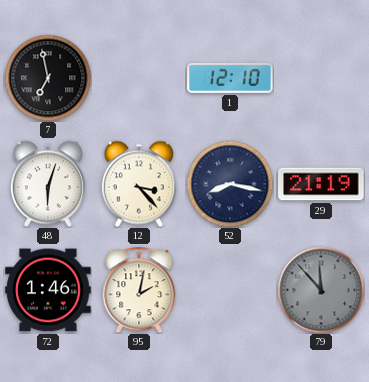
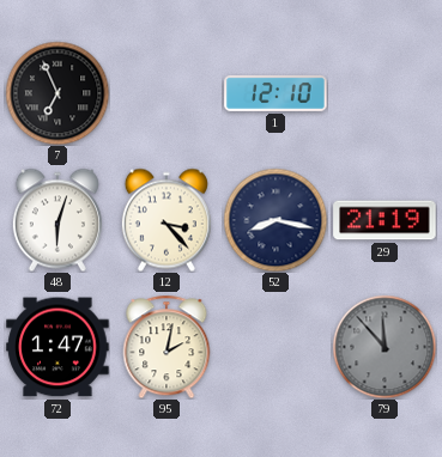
7: 6:58 -> 6:56 (57, 93)
72: 1:46 -> 1:47 (57, 347)
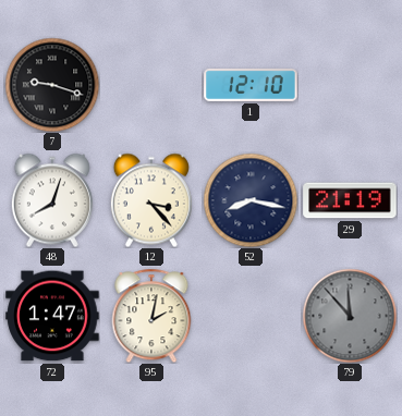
7: 6:56 -> 9:18 (52, 85)
48: 6:03 -> 8:03 (52, 200)
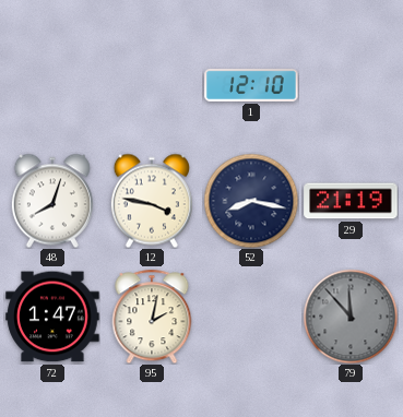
7: 9:18 -> none (52, 85)
12: 3:23 -> 3:47 (152, 201)
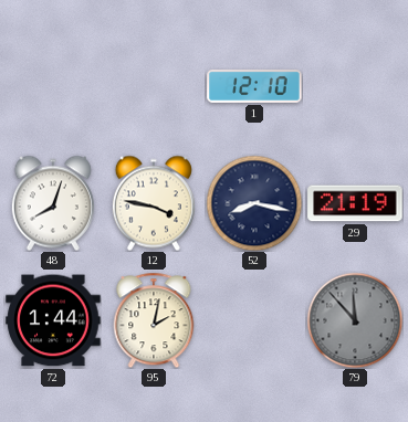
72: 1:47 -> 1:44 (53, 320)
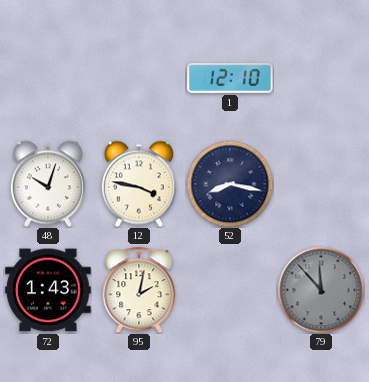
48: 8:03 -> 10:03 (48, 184)
29: 21:19 -> none (355, 203)
72: 1:44 -> 1:43 (48, 290)
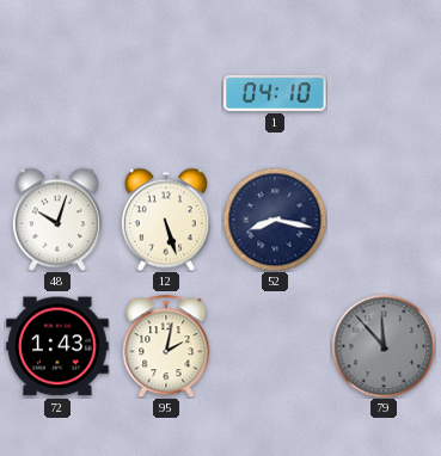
1: 12:10 -> 04:10 (275, 93)
12: 3:47 -> 5:27 (166, 220)
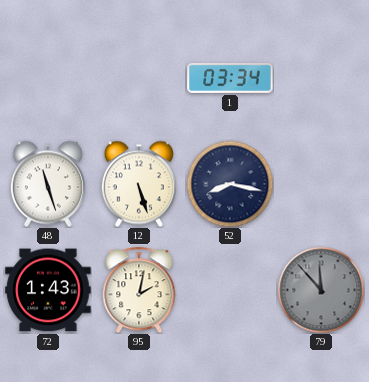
1: 04:10 -> 03:34 (230, 78)
48: 10:03 -> 11:27 (48, 184)
